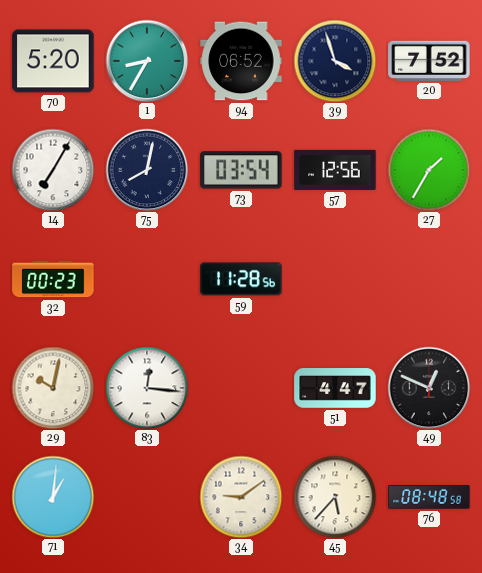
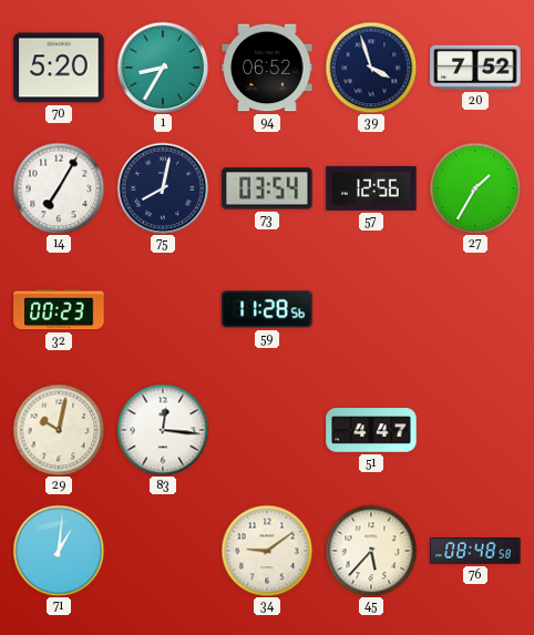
49: 12:49 -> none (429, 388)
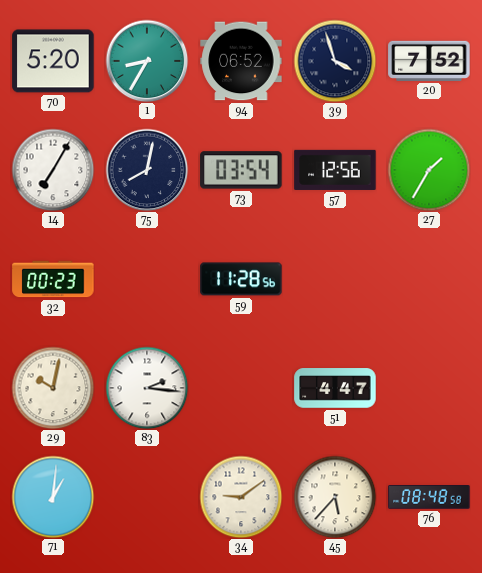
83: 12:16 -> 2:16 (147, 388)
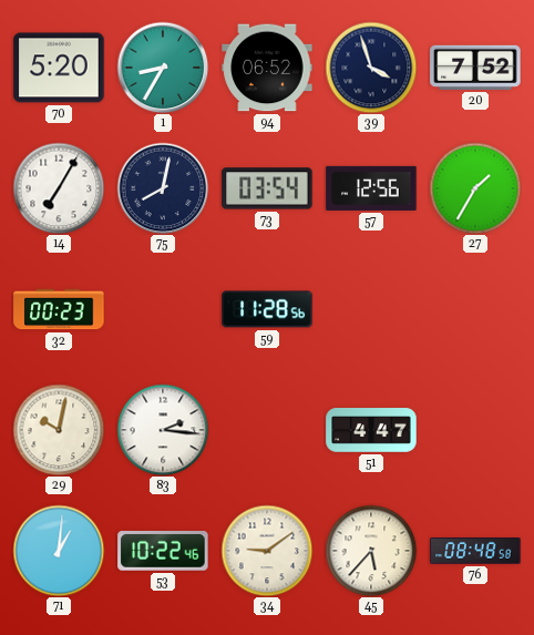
53: none -> 10:22 (163, 552)
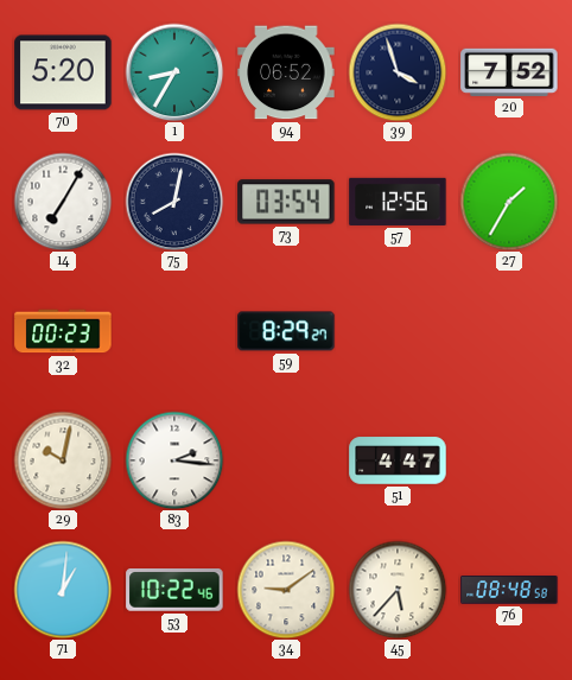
59: 11:28 -> 8:29 (286, 331)
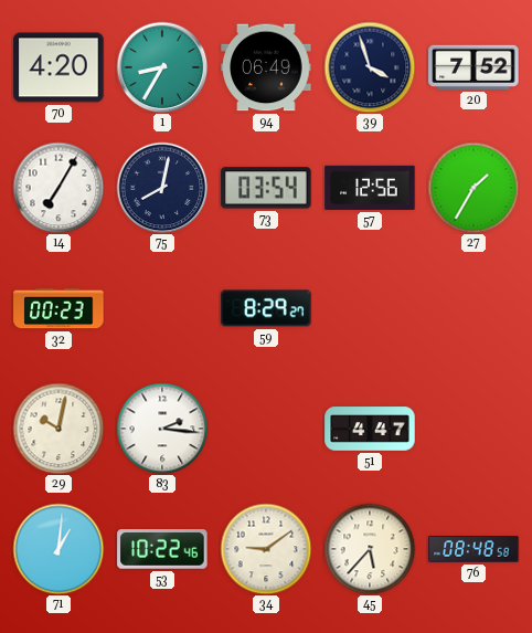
70: 5:20 -> 4:20 (58, 67)
94: 06:52 -> 06:49 (266, 67)
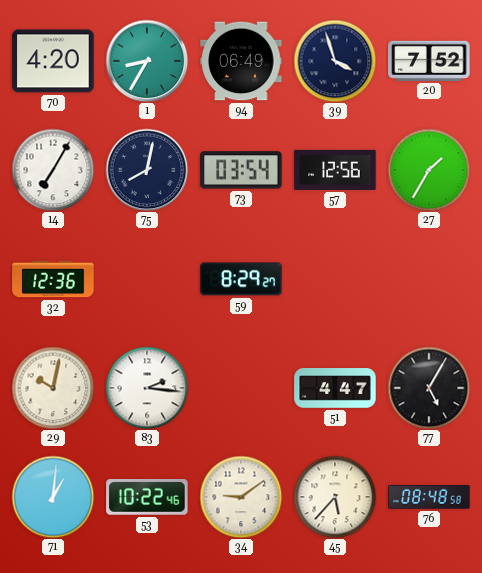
32: 00:23 -> 12:36 (53, 279)
77: none -> 5:05 (429, 388)
